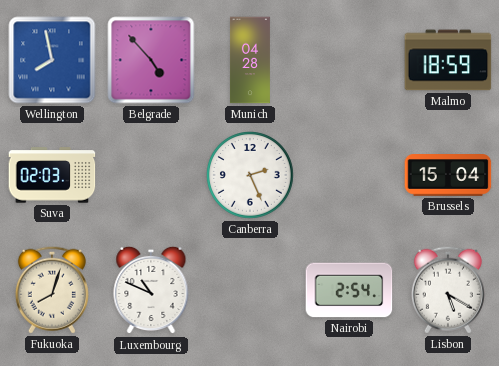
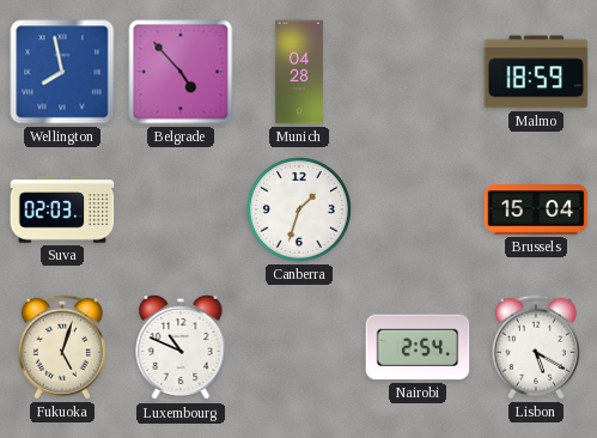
Canberra: 2:26 -> 1:33 (300, 211)
Fukuoka: 8:03 -> 5:03 (62, 347)
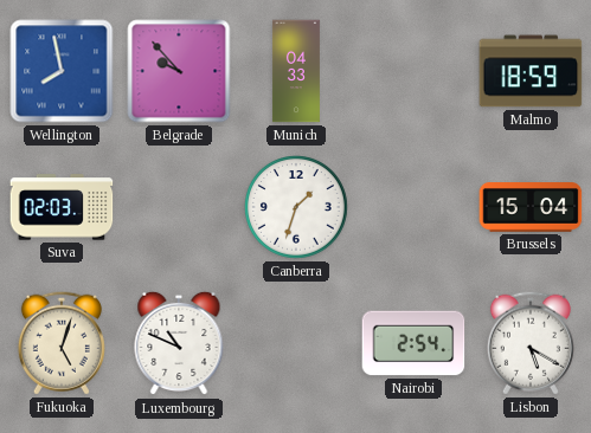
Belgrade: 4:53 -> 9:53 (179, 71)
Munich: 04:28 -> 04:33 (296, 71)
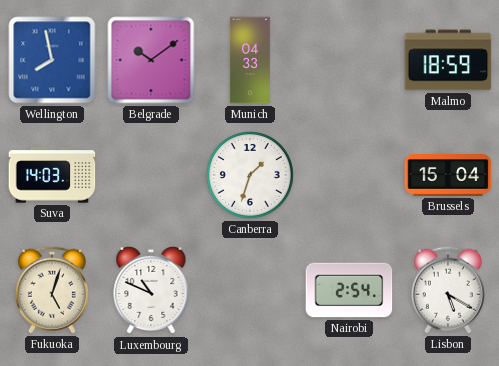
Belgrade: 9:53 -> 10:09 (151, 60)
Suva: 02:03 -> 14:03 (52, 175)
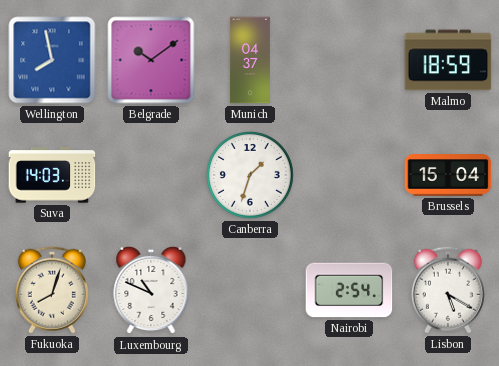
Munich: 04:33 -> 04:37 (250, 60)
Fukuoka: 5:03 -> 8:03 (52, 290)
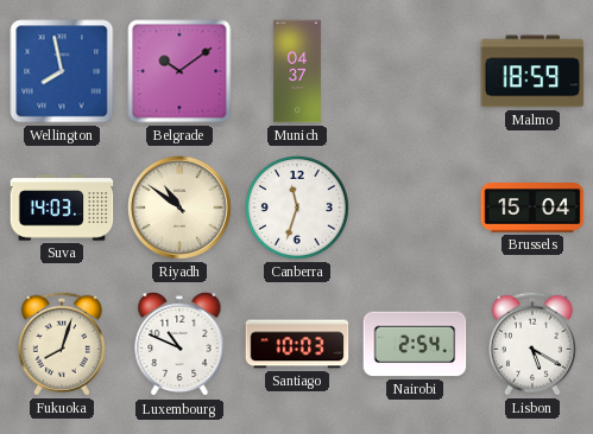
Riyadh: none -> 10:51 (179, 208)
Canberra: 1:33 -> 11:33 (298, 209)
Santiago: none -> 10:03 (297, 344)
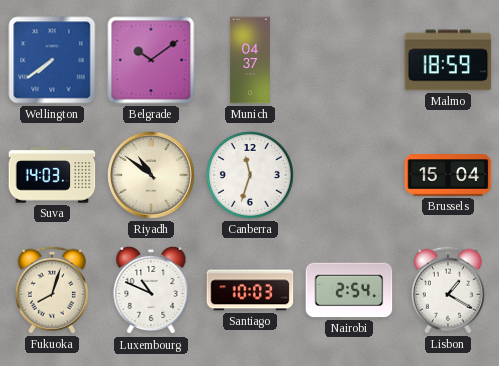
Wellington: 7:58 -> 7:39 (52, 60)
Lisbon: 5:20 -> 1:20 (448, 290)
